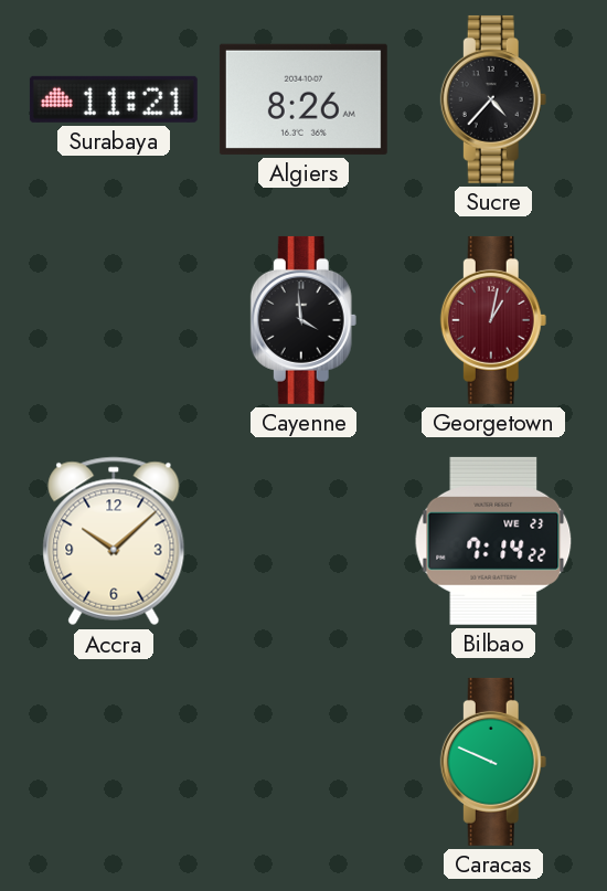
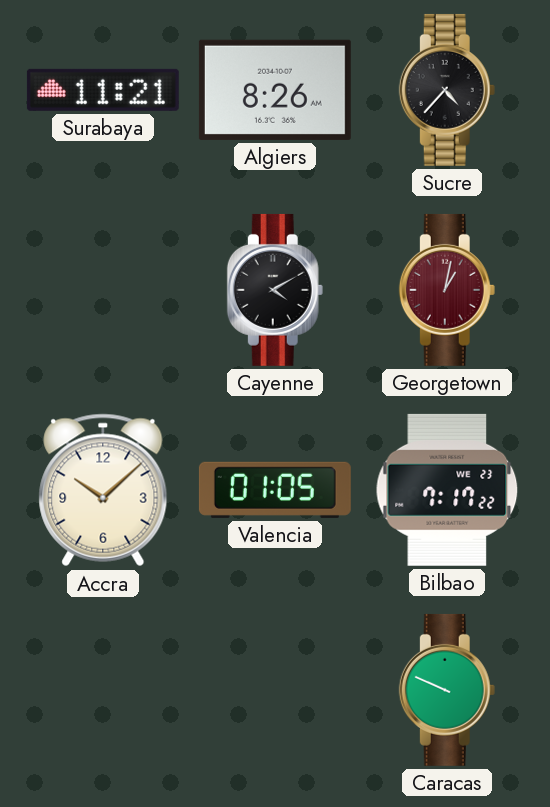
Cayenne: 3:59 -> 4:10 (275, 290)
Valencia: none -> 01:05 (275, 490)
Bilbao: 7:14 -> 7:17 (447, 490)
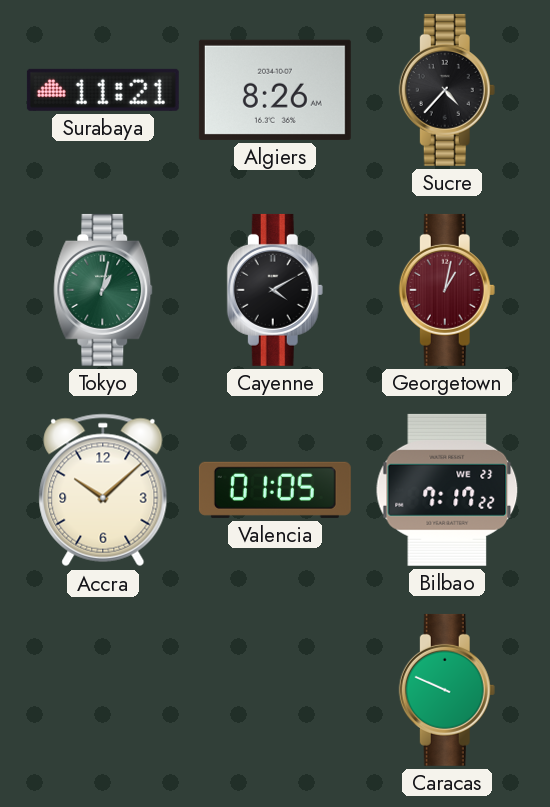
Tokyo: none -> 1:02 (103, 290)
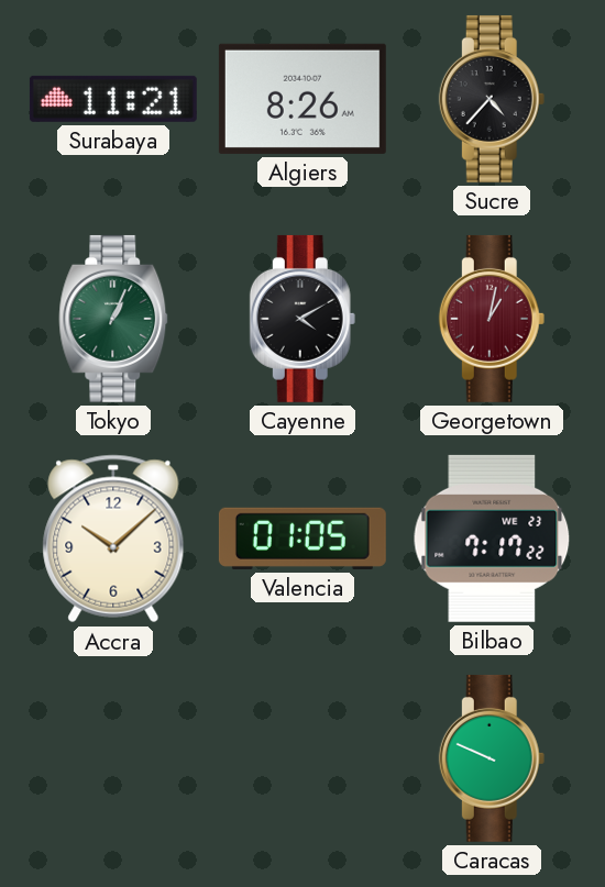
Tokyo: 1:02 -> 1:04 (113, 319)
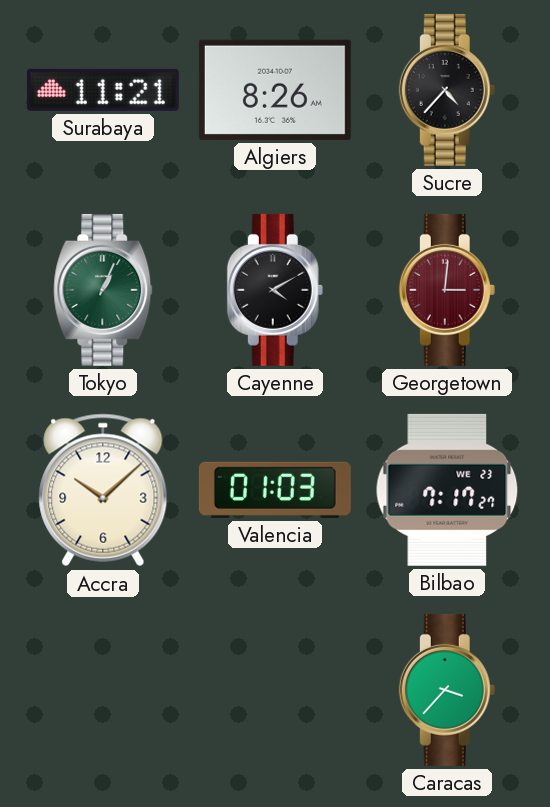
Georgetown: 1:02 -> 3:01 (447, 290)
Valencia: 01:05 -> 01:03 (275, 490)
Bilbao: 7:17:22 -> 7:17:27 (447, 490)
Caracas: 9:49 -> 3:37 (447, 690)
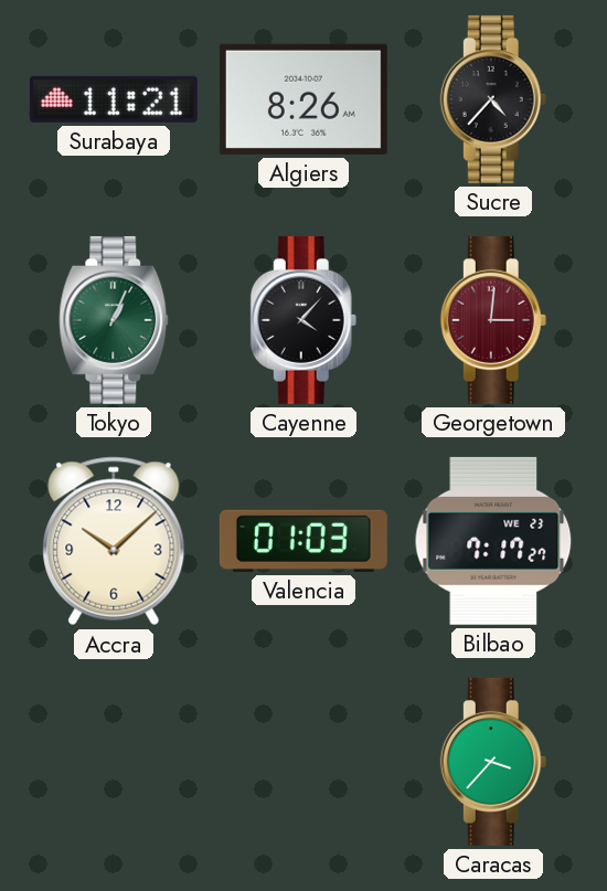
Cayenne: 4:10 -> 4:07 (303, 320)
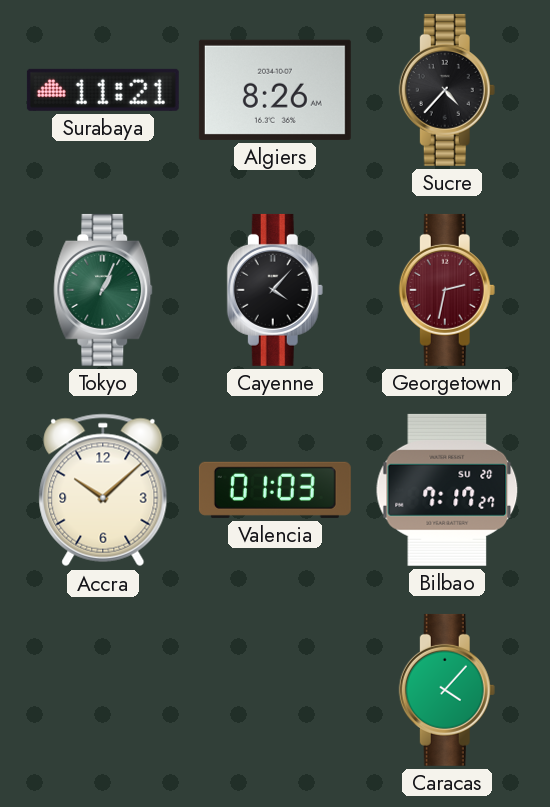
Georgetown: 3:01 -> 2:32 (447, 290)
Bilbao date: WE 23 -> SU 20 (447, 490)
Caracas: 3:37 -> 4:07 (447, 690)
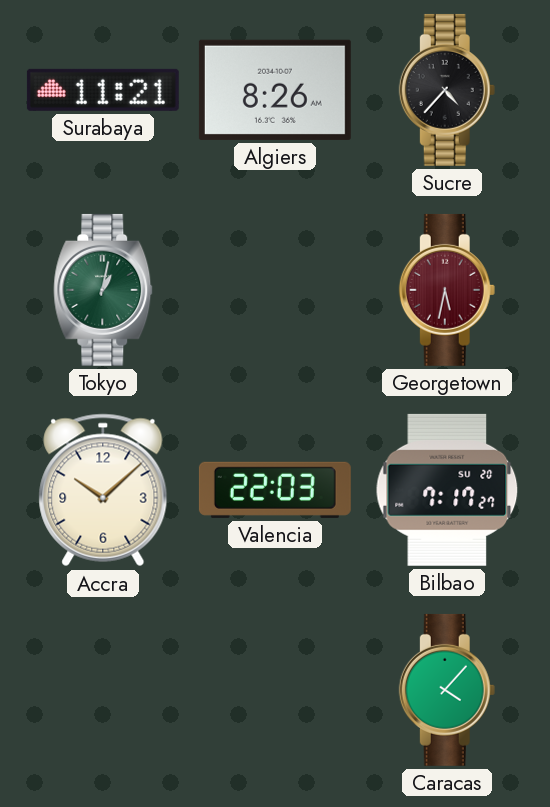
Tokyo: 1:04 -> 1:02 (103, 290)
Cayenne: 4:07 -> none (275, 290)
Georgetown: 2:32 -> 5:32 (447, 290)
Valencia: 01:03 -> 22:03 (275, 490)
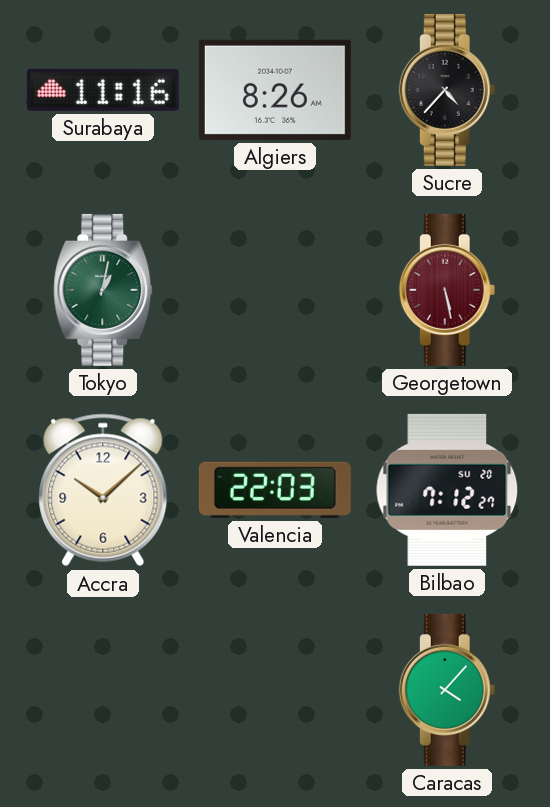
Surabaya: 11:21 -> 11:16 (103, 90)
Georgetown: 5:32 -> 5:28 (447, 290)
Bilbao: 7:17 -> 7:12 (447, 490)
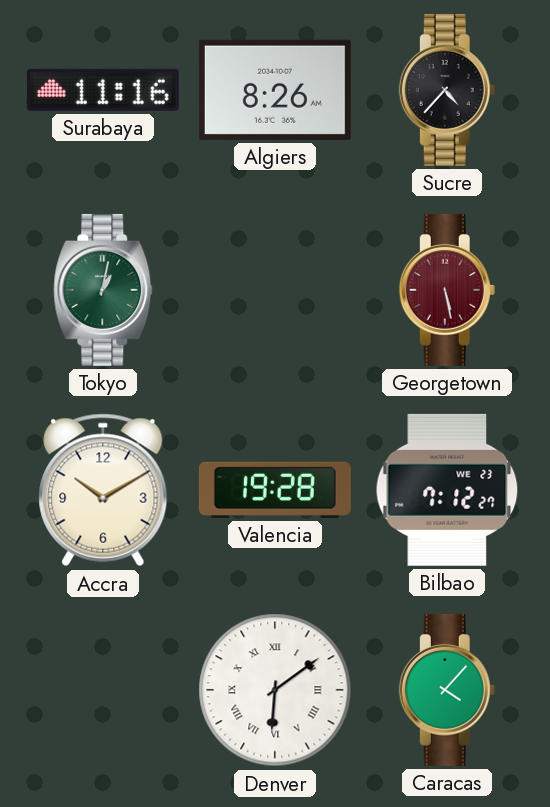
Accra: 10:08 -> 10:10 (103, 490)
Valencia: 22:03 -> 19:28 (275, 490)
Bilbao date: SU 20 -> WE 23 (447, 490)
Denver: none -> 6:09 (275, 690)
